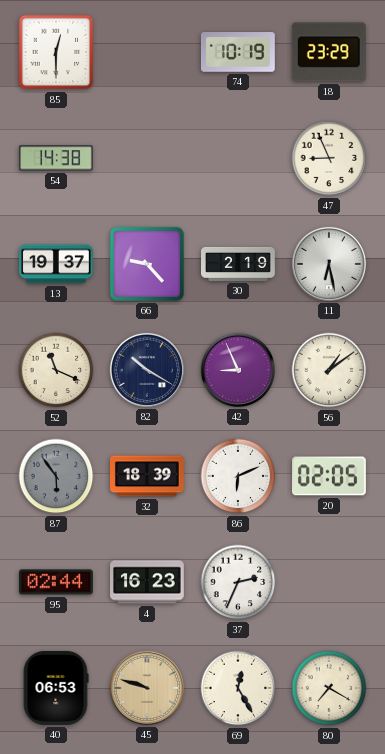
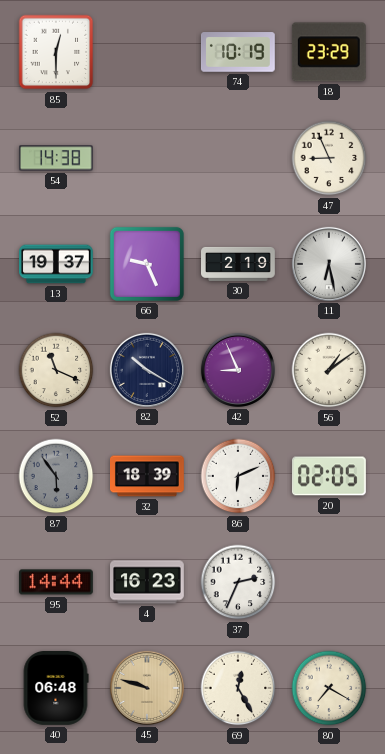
66: 9:23 -> 9:26 (147, 264)
95: 02:44 -> 14:44 (56, 582)
40: 06:53 -> 06:48 (56, 688)
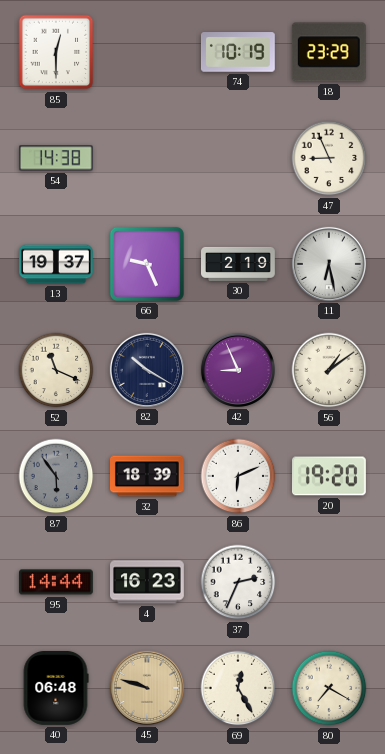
20: 02:05 -> 19:20 (329, 476)
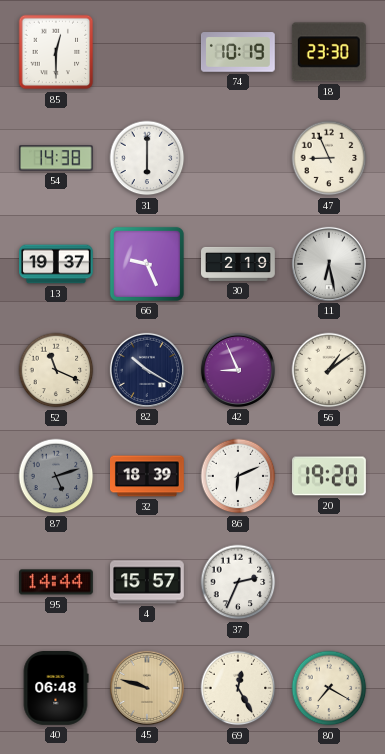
18: 23:29 -> 23:30 (329, 52)
31: none -> 6:00 (147, 158)
87: 5:54 -> 5:12 (56, 476)
4: 16:23 -> 15:57 (148, 582)
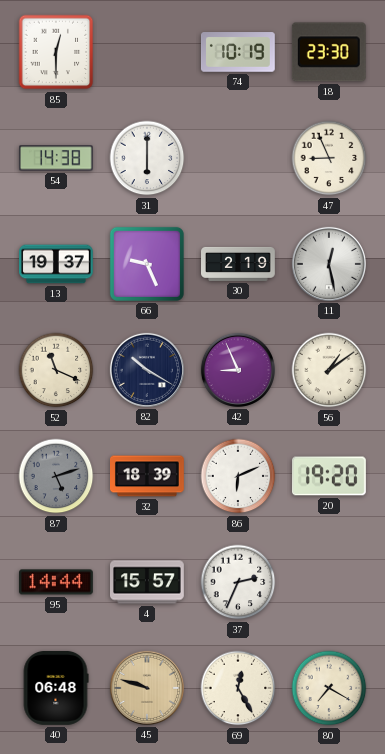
11: 6:28 -> 12:28 (329, 264)
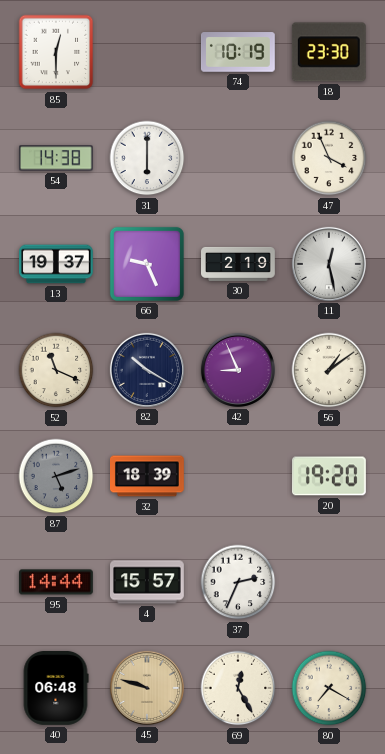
47: 8:56 -> 3:56 (329, 158)
86: 6:11 -> none (238, 476)
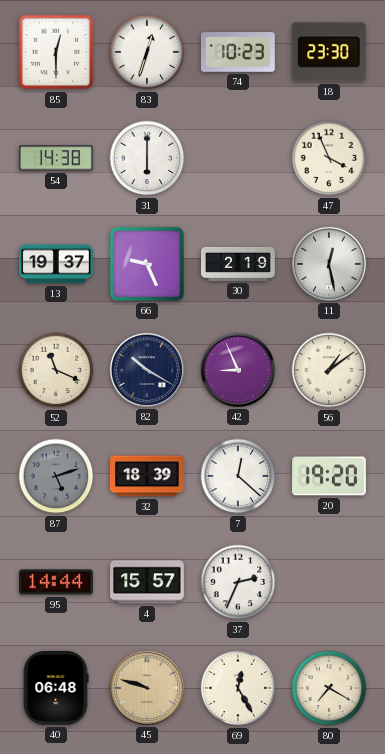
83: none -> 12:33 (147, 52)
74: 10:19 -> 10:23 (238, 52)
7: none -> 12:22 (238, 476)
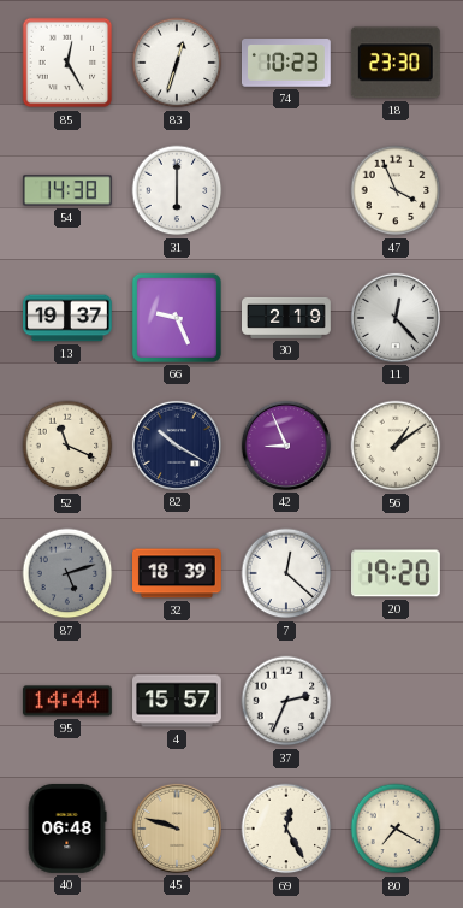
85: 12:30 -> 12:25 (67, 63)
11: 12:28 -> 12:23 (396, 318)
